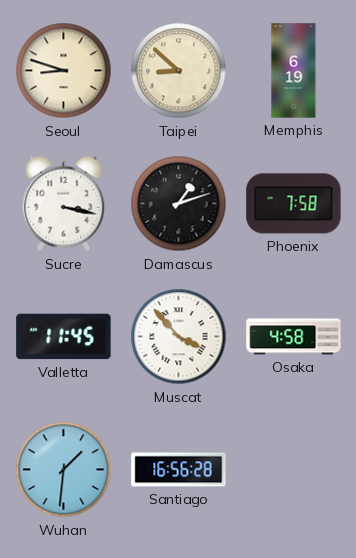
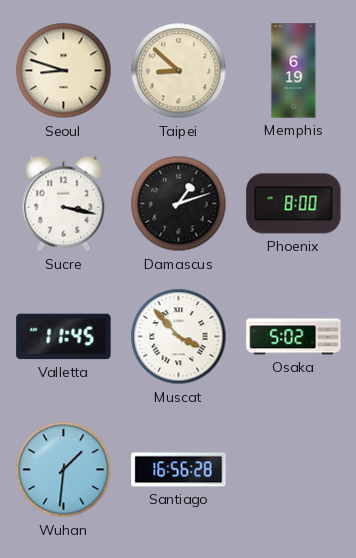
Phoenix: 7:58 -> 8:00 (294, 204)
Osaka: 4:58 -> 5:02 (294, 337)
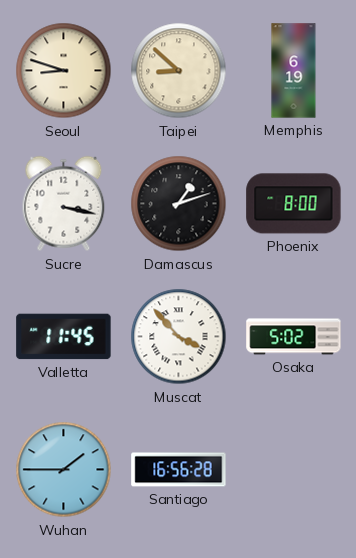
Wuhan: 1:31 -> 1:45 (64, 470)
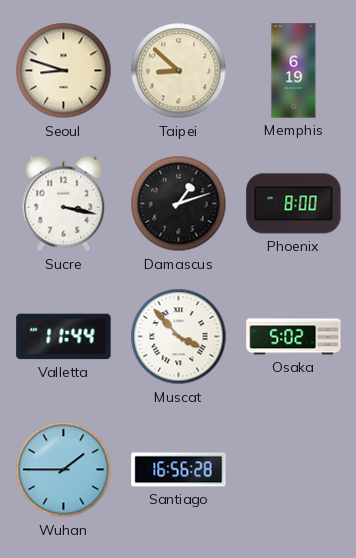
Valletta: 11:45 -> 11:44 (64, 337)
